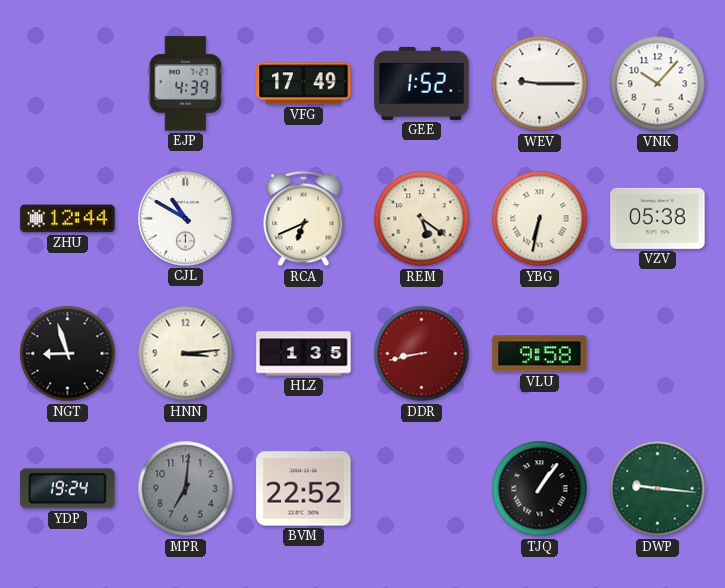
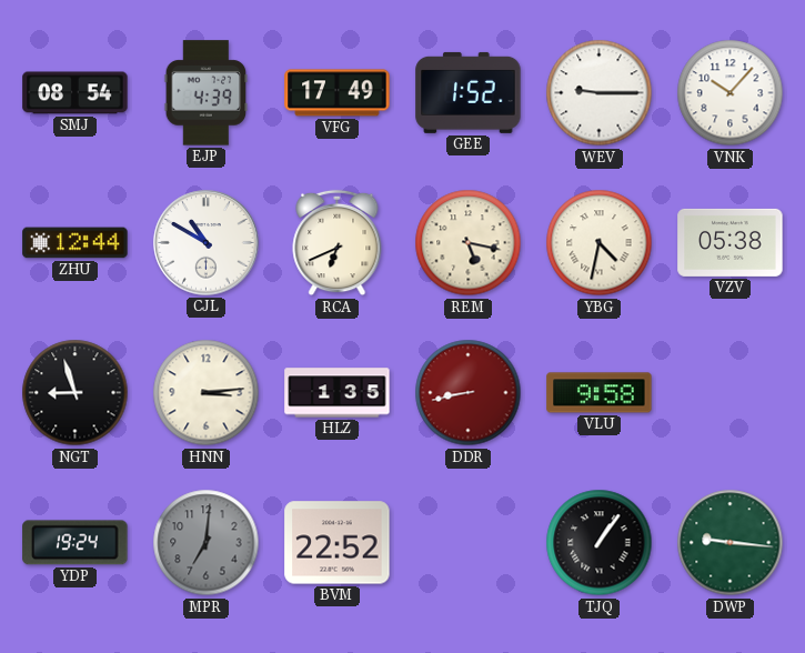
SMJ: none -> 08:54 (76, 93)
REM: 5:21 -> 5:17 (469, 243)
YBG: 6:32 -> 4:32 (600, 243)
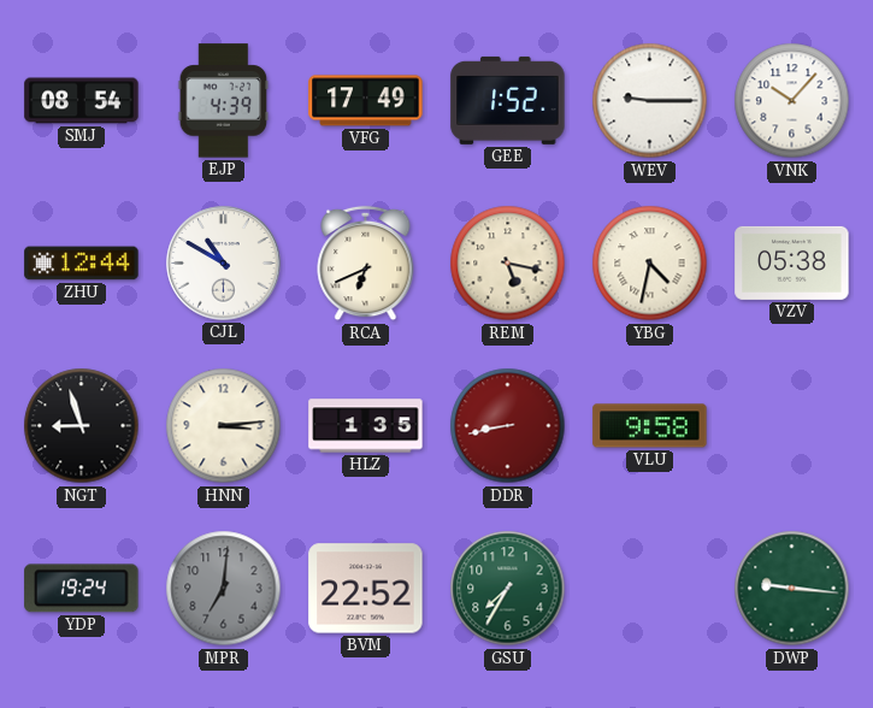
GSU: none -> 7:35 (508, 589)
TJQ: 1:06 -> none (600, 543)
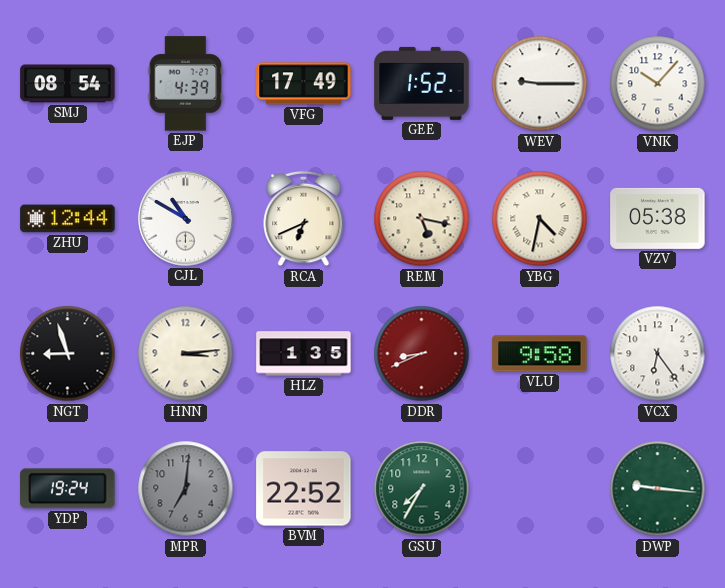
DDR: 8:43 -> 8:41 (422, 354)
VCX: none -> 6:24 (658, 354)
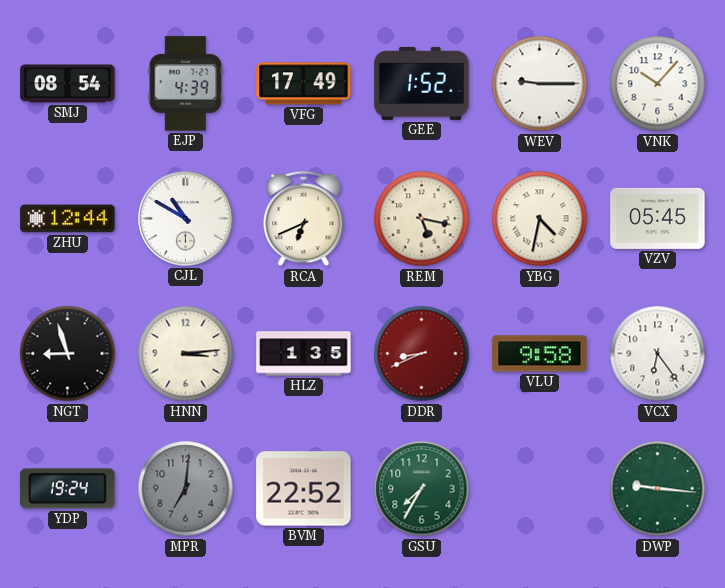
VZV: 05:38 -> 05:45 (658, 218)
